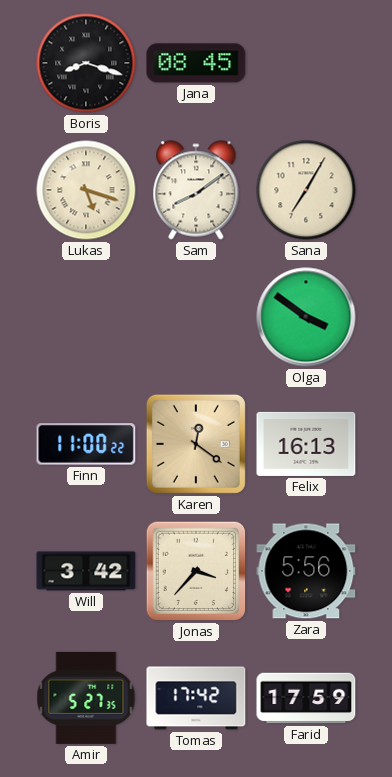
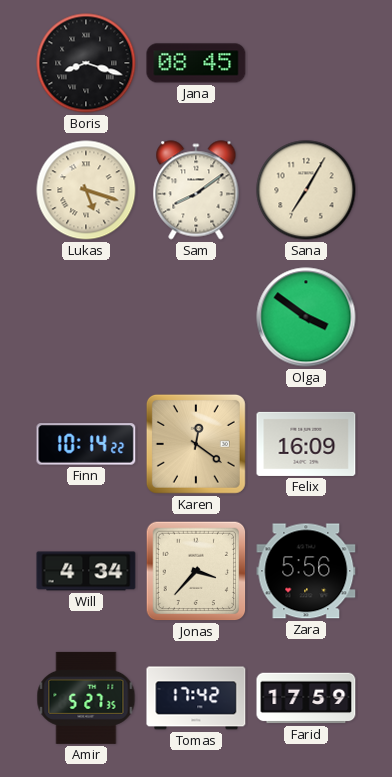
Finn: 11:00 -> 10:14 (86, 444)
Felix: 16:13 -> 16:09 (306, 444)
Will: 3:42 -> 4:34 (86, 571)
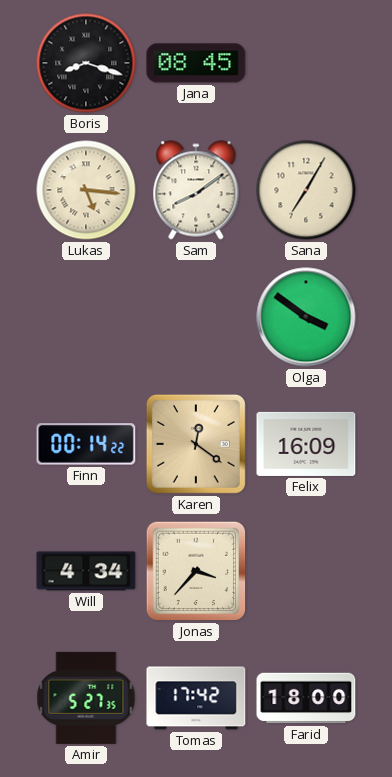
Lukas: 5:18 -> 5:16 (86, 190)
Finn: 10:14 -> 00:14 (86, 444)
Zara: 5:56 -> none (306, 571)
Farid: 17:59 -> 18:00 (306, 698)
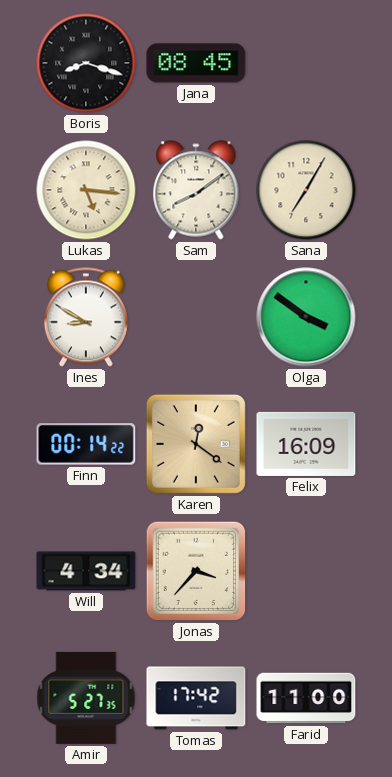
Ines: none -> 8:50 (86, 317)
Farid: 18:00 -> 11:00 (306, 698)
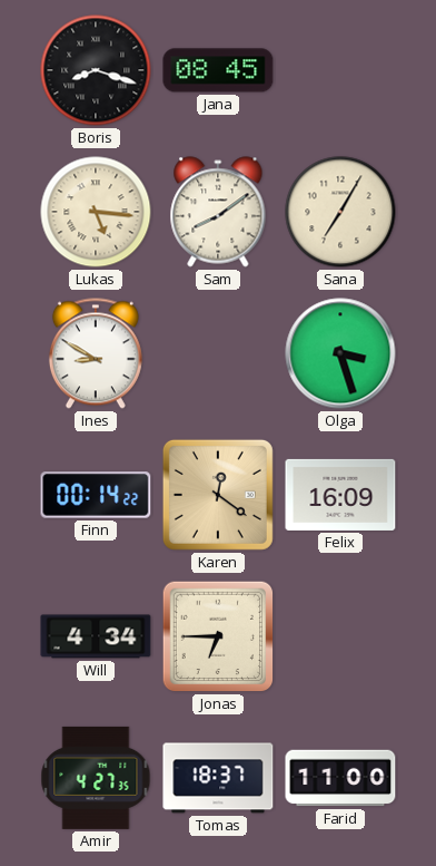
Olga: 3:51 -> 3:27 (340, 353)
Jonas: 3:37 -> 6:45 (218, 636)
Amir: 5:27 -> 4:27 (96, 778)
Tomas: 17:42 -> 18:37 (218, 778)
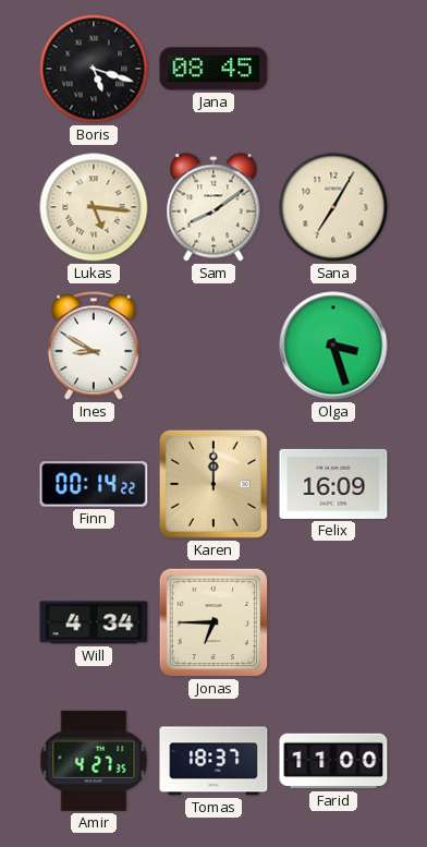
Boris: 8:18 -> 5:18 (94, 69)
Karen: 12:21 -> 12:00 (213, 484)
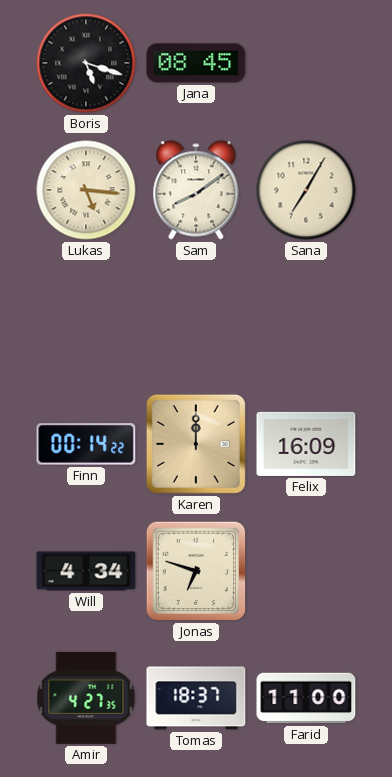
Ines: 8:50 -> none (94, 346)
Olga: 3:27 -> none (333, 346)
Jonas: 6:45 -> 6:48 (196, 571)
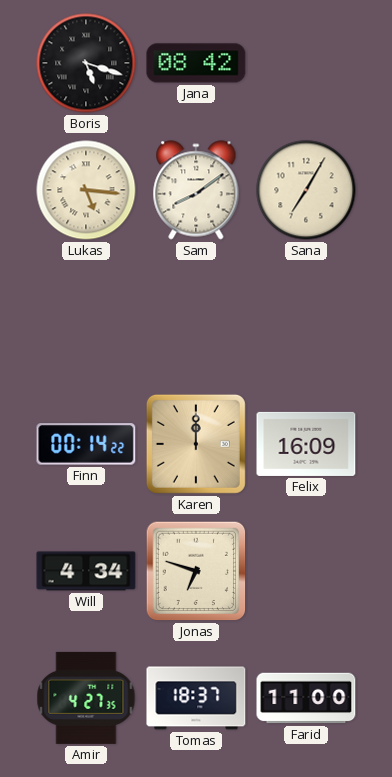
Jana: 08:45 -> 08:42 (196, 63)
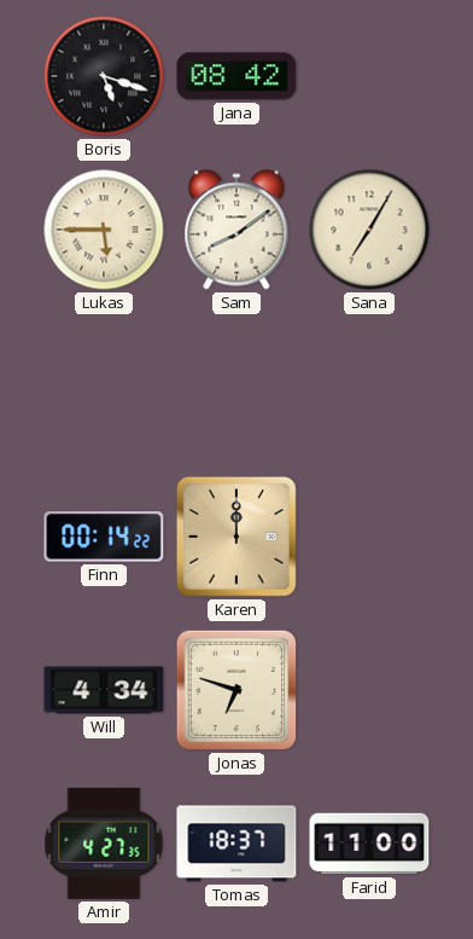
Lukas: 5:16 -> 5:45 (104, 230)
Felix: 16:09 -> none (306, 444)
